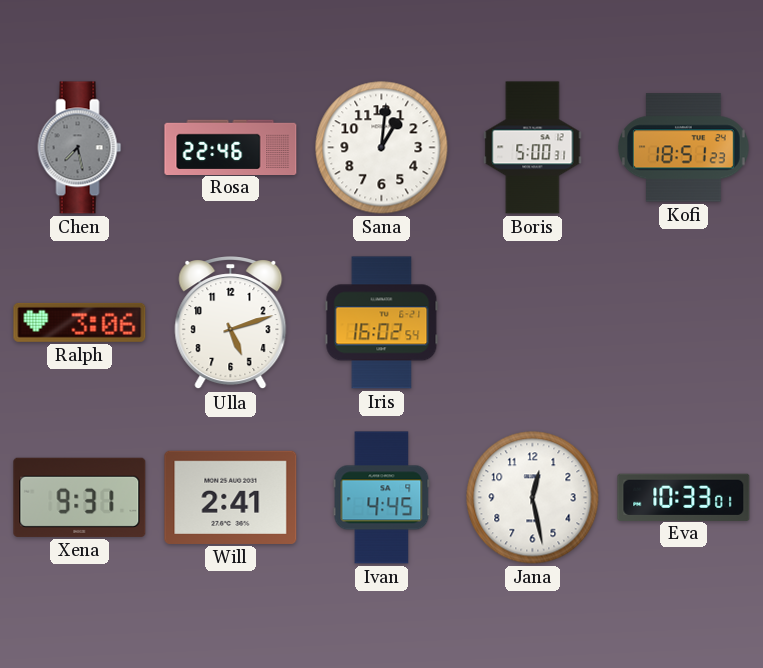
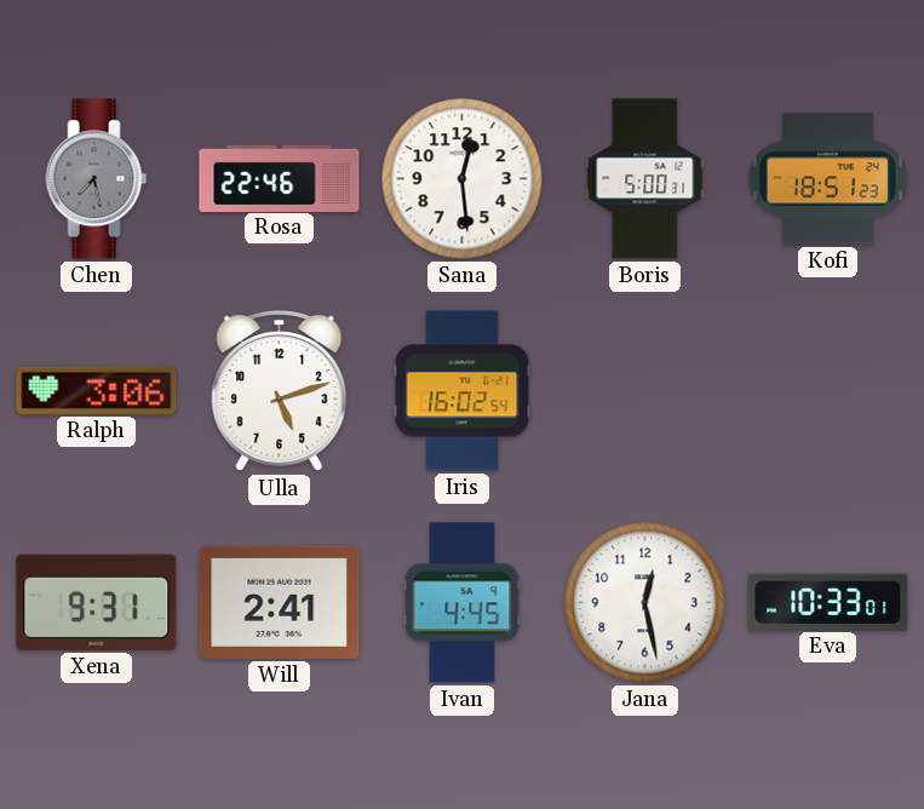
Sana: 1:01 -> 12:29 (463, 179)
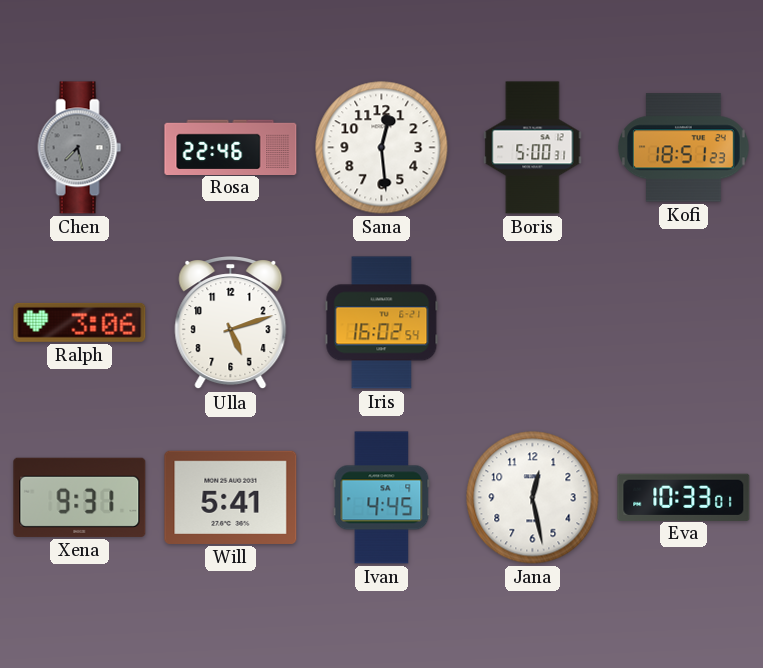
Will: 2:41 -> 5:41 (231, 497)
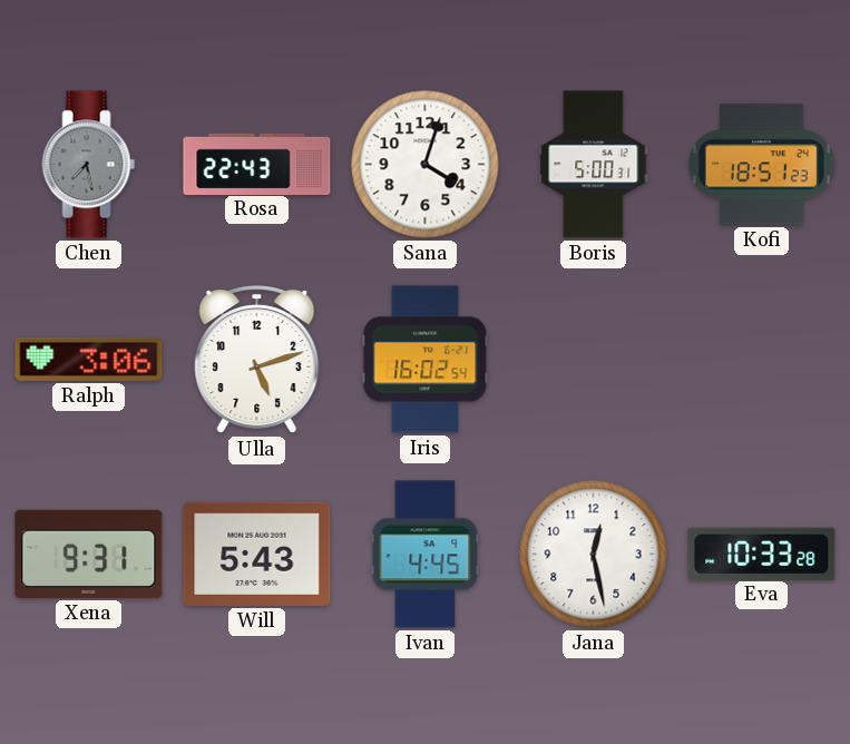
Rosa: 22:46 -> 22:43 (257, 164)
Sana: 12:29 -> 4:03 (426, 165)
Will: 5:41 -> 5:43 (257, 554)
Eva: 10:33:01 -> 10:33:28 (762, 554)
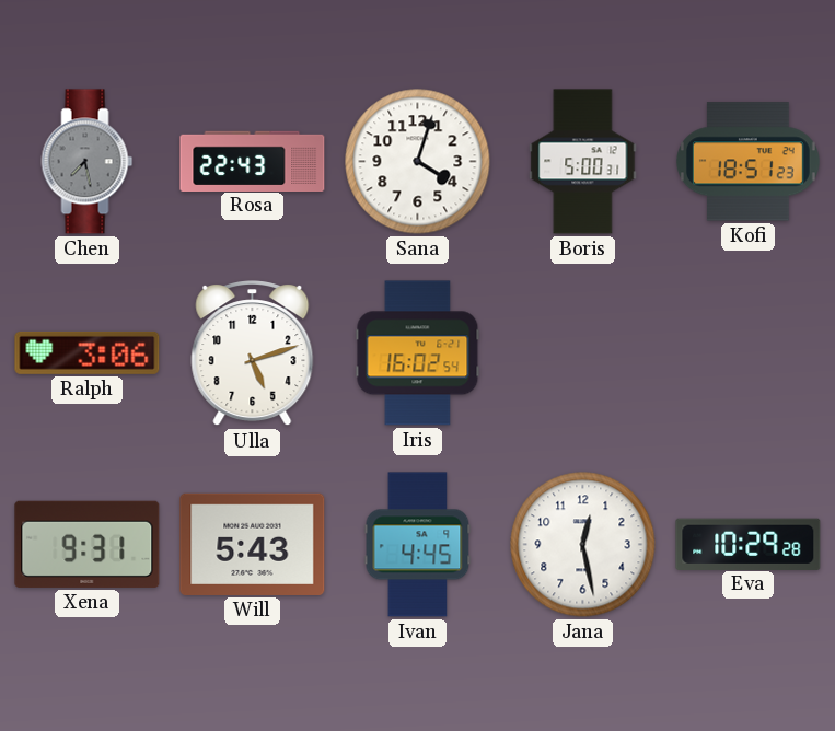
Eva: 10:33 -> 10:29 (749, 544)
